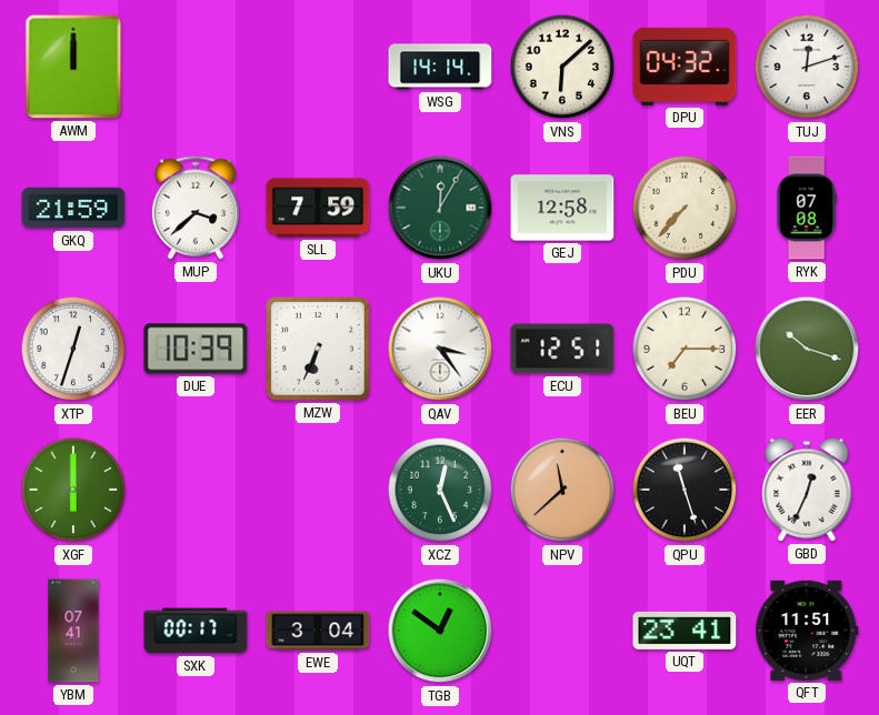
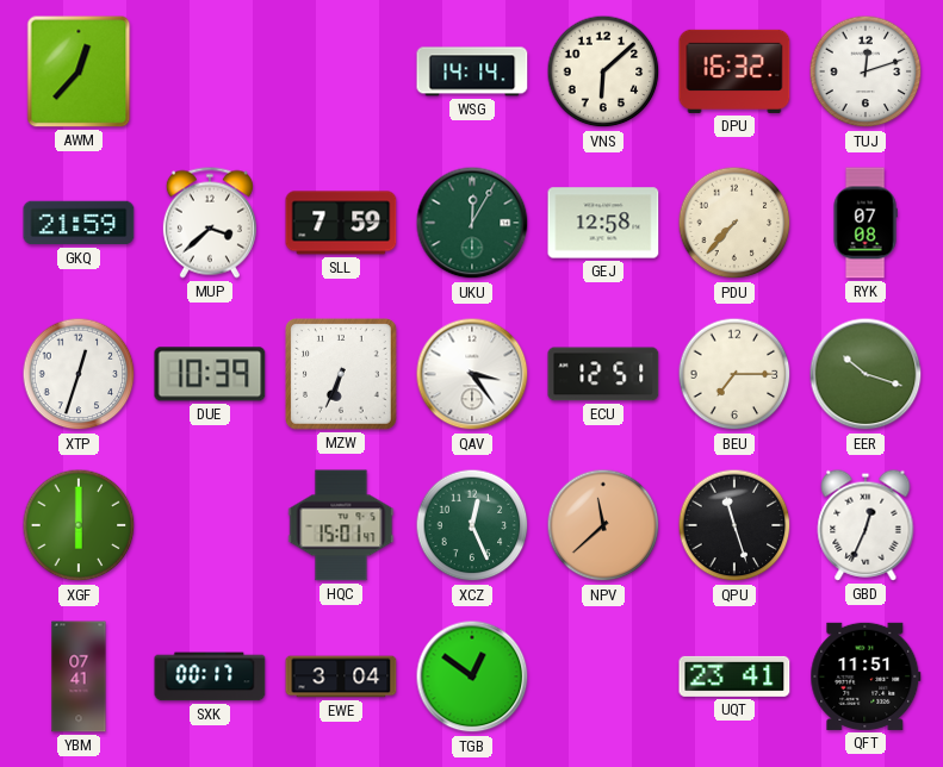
AWM: 12:00 -> 12:37 (79, 71)
DPU: 04:32 -> 16:32 (734, 71)
HQC: none -> 15:01 (341, 525)
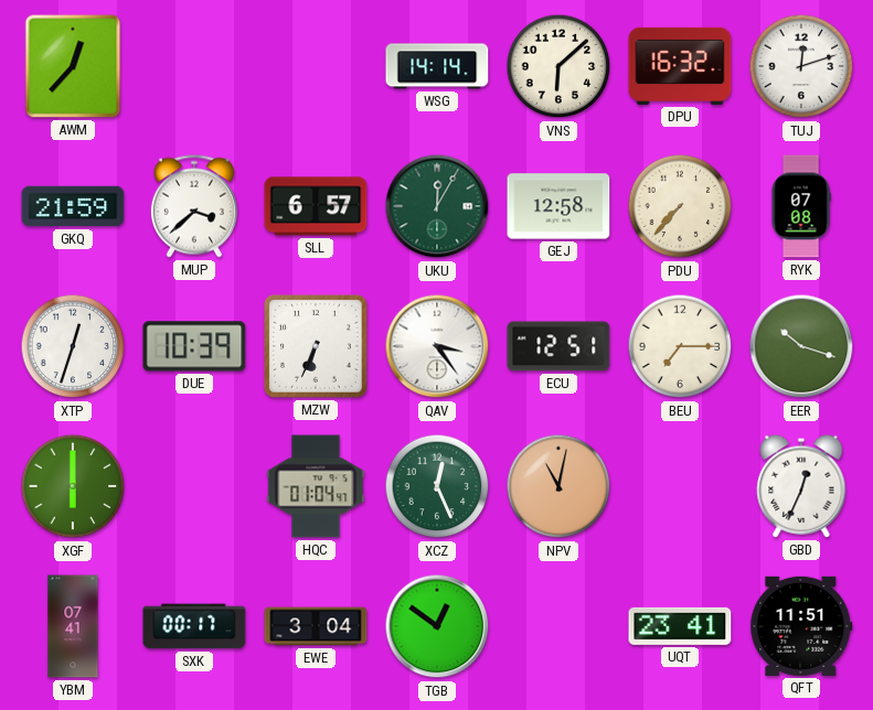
SLL: 7:59 -> 6:57 (316, 206)
HQC: 15:01 -> 01:04 (316, 486)
NPV: 11:38 -> 11:02 (558, 486)
QPU: 11:27 -> none (734, 525)
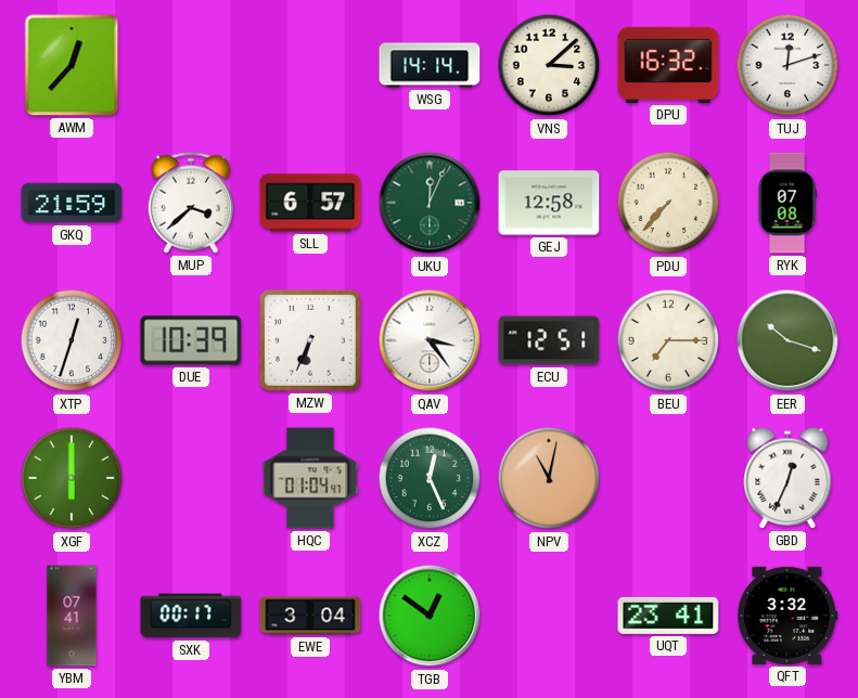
VNS: 6:08 -> 3:08 (549, 65)
UKU: 12:05 -> 12:04 (430, 203)
QFT: 11:51 -> 3:32 (787, 616)
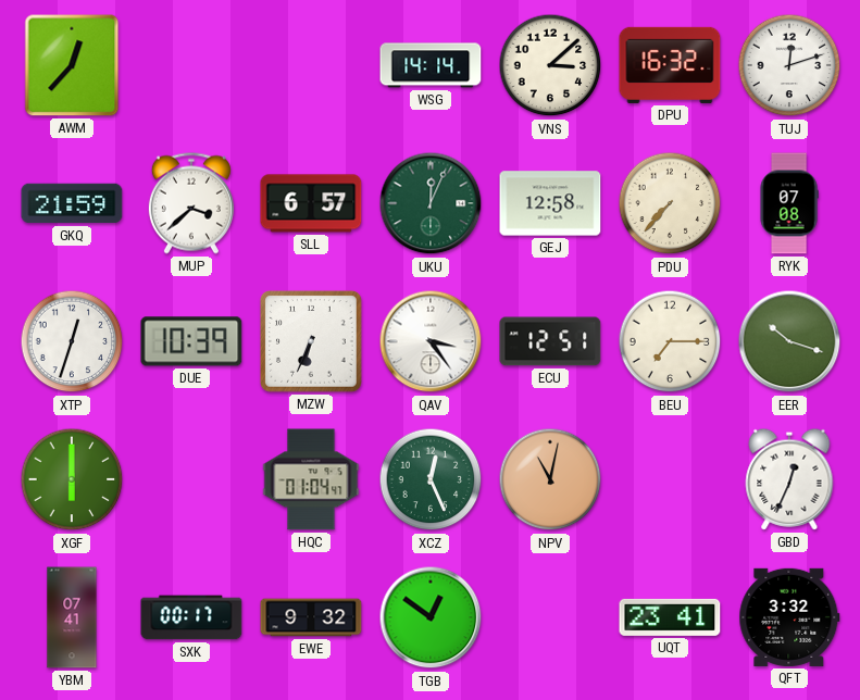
EWE: 3:04 -> 9:32 (311, 617)
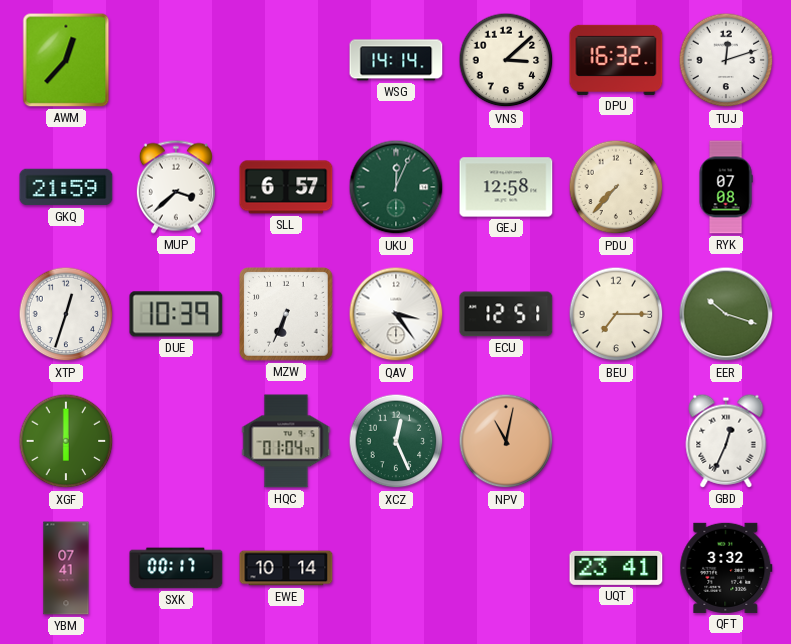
EWE: 9:32 -> 10:14 (286, 568)
TGB: 12:51 -> none (431, 617)
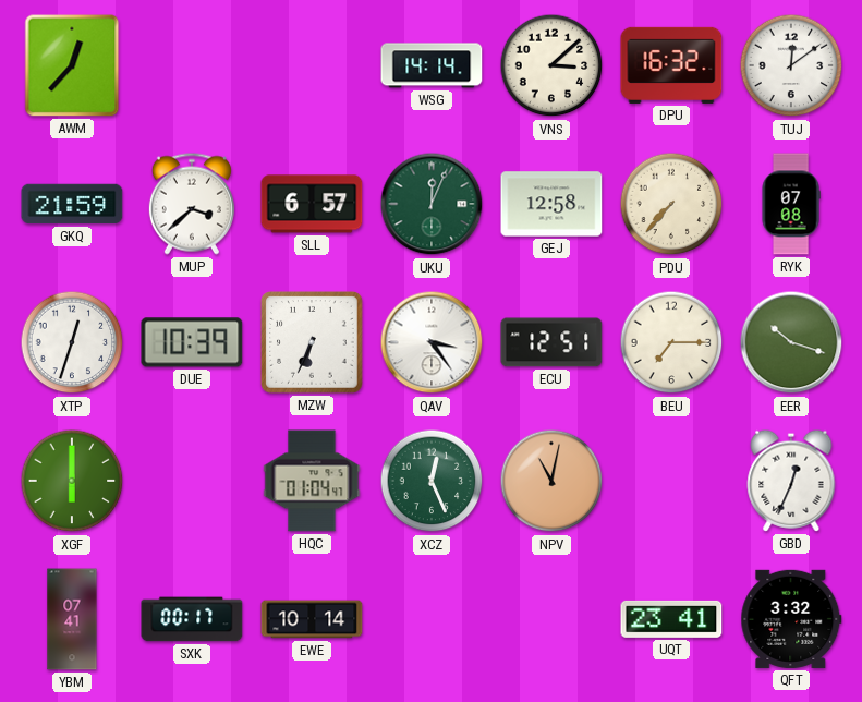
TUJ: 12:12 -> 12:09 (791, 65)
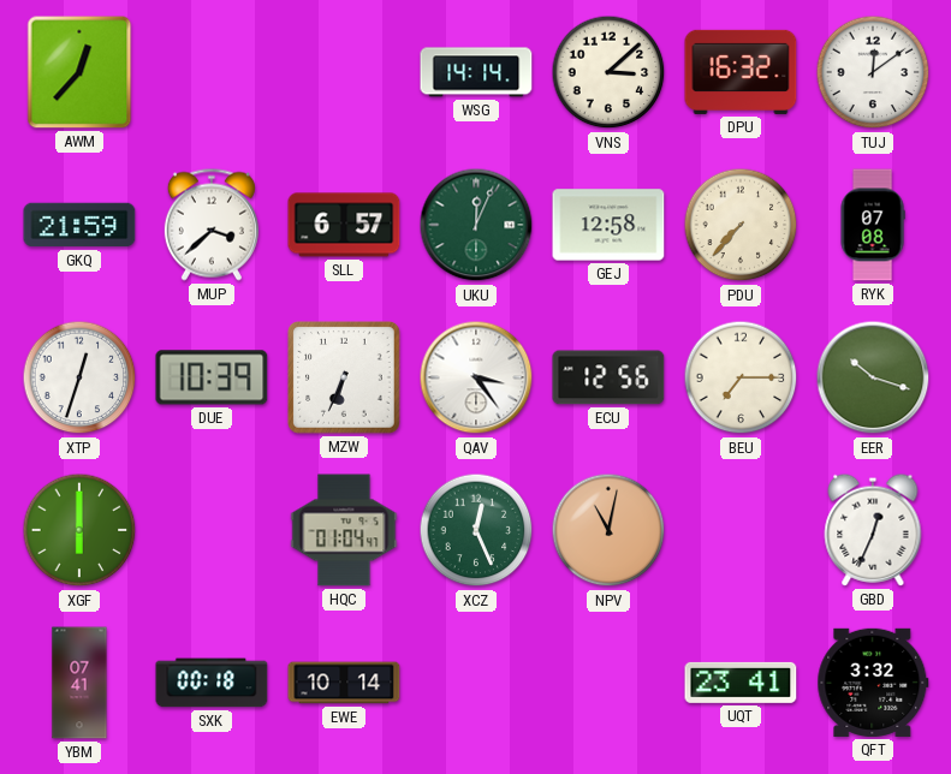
ECU: 12:51 -> 12:56 (608, 377)
SXK: 00:17 -> 00:18 (212, 683)
